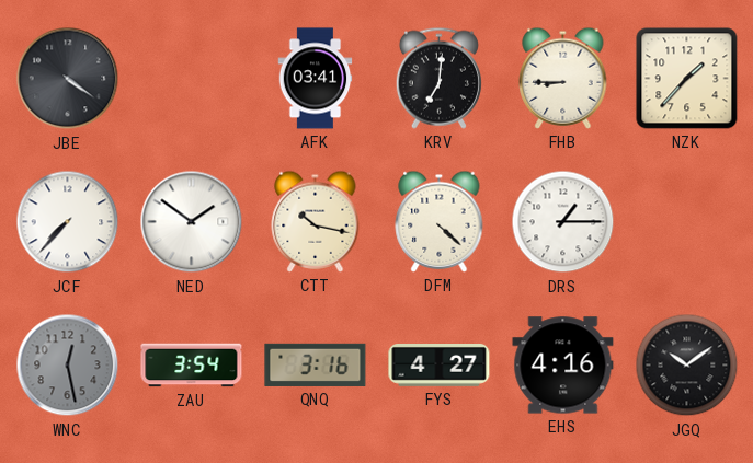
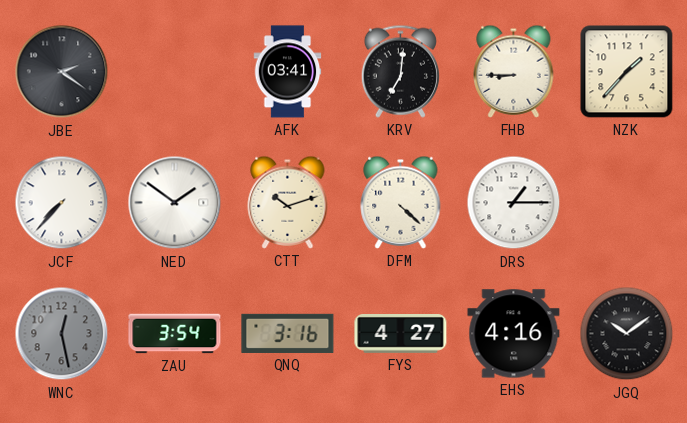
JBE: 4:21 -> 2:21 (62, 72)
CTT: 10:17 -> 10:12 (288, 202)
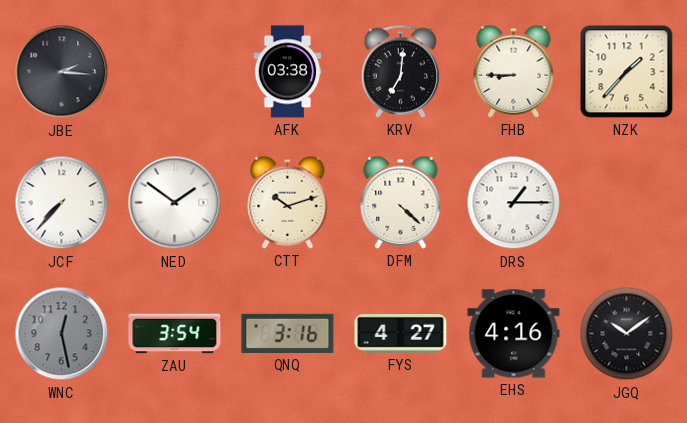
JBE: 2:21 -> 2:16 (62, 72)
AFK: 03:41 -> 03:38 (288, 72)
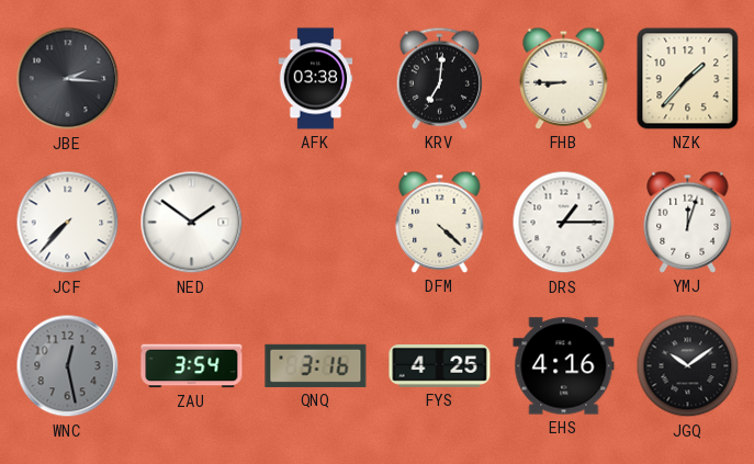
CTT: 10:12 -> none (288, 202)
YMJ: none -> 12:03 (688, 222)
FYS: 4:27 -> 4:25 (440, 366)
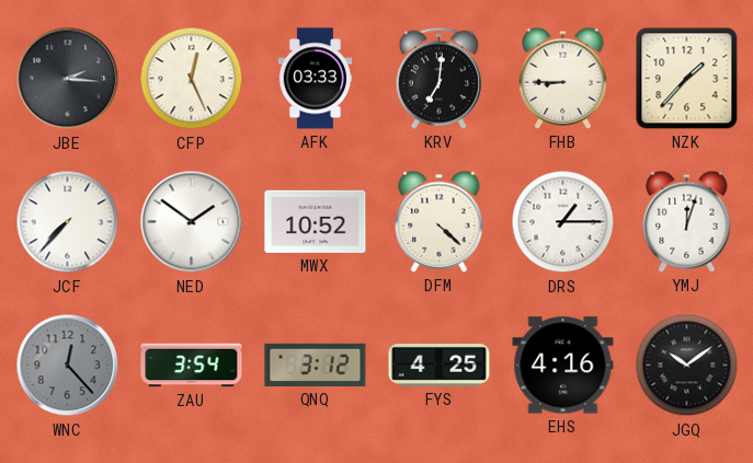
CFP: none -> 12:26 (192, 79)
AFK: 03:38 -> 03:33 (316, 79)
MWX: none -> 10:52 (316, 221)
WNC: 12:28 -> 12:23 (68, 366)
QNQ: 3:16 -> 3:12 (316, 364)
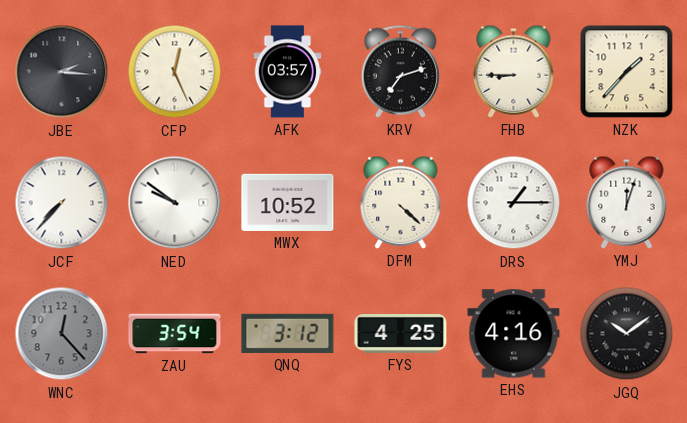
AFK: 03:33 -> 03:57 (288, 72)
KRV: 7:01 -> 7:12 (400, 71)
NED: 1:51 -> 9:51 (175, 203)
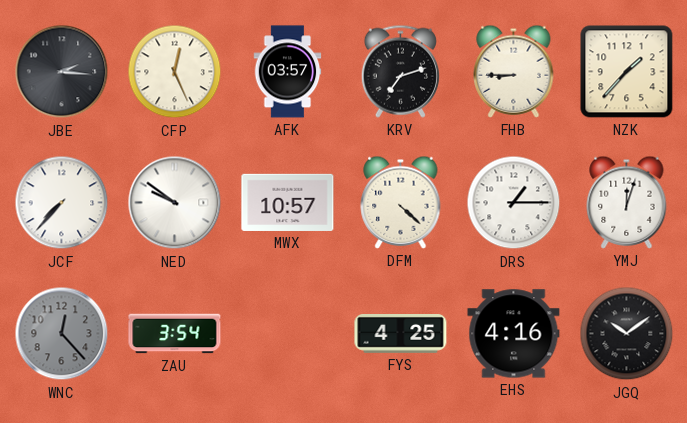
MWX: 10:52 -> 10:57 (288, 202)
QNQ: 3:12 -> none (288, 333)
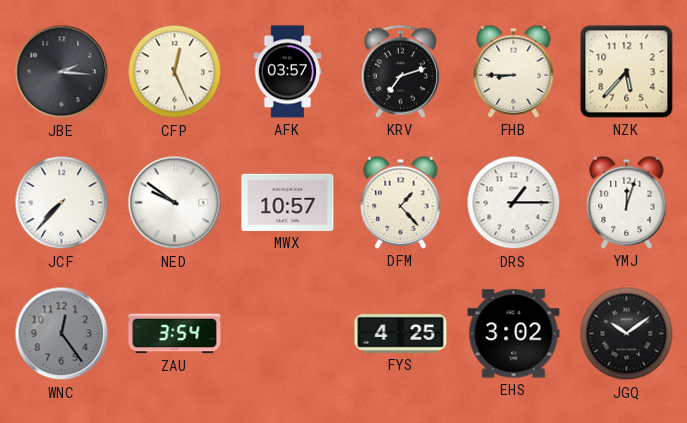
NZK: 1:37 -> 5:37 (627, 72)
DFM: 4:22 -> 1:23 (401, 202)
WNC: 12:23 -> 12:24 (62, 334)
EHS: 4:16 -> 3:02 (514, 334)
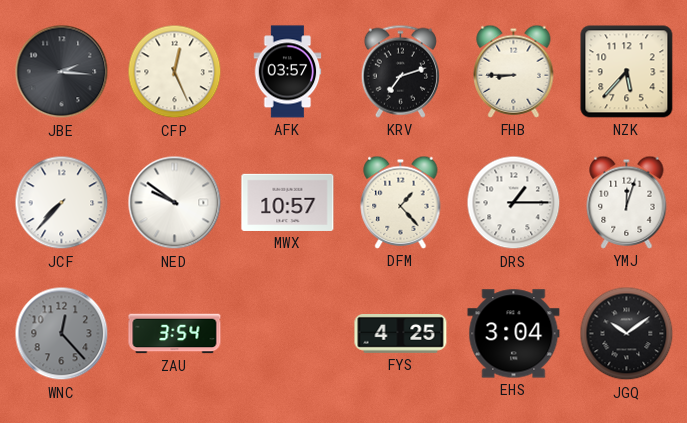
WNC: 12:24 -> 12:23 (62, 334)
EHS: 3:02 -> 3:04 (514, 334)
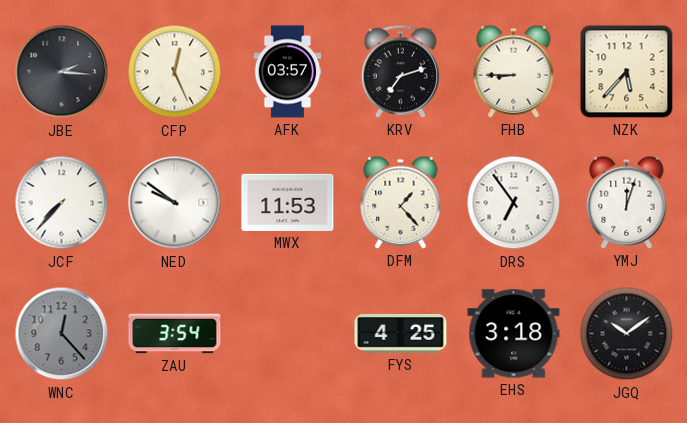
MWX: 10:57 -> 11:53 (288, 202)
DRS: 1:15 -> 6:54 (514, 203)
EHS: 3:04 -> 3:18 (514, 334)
